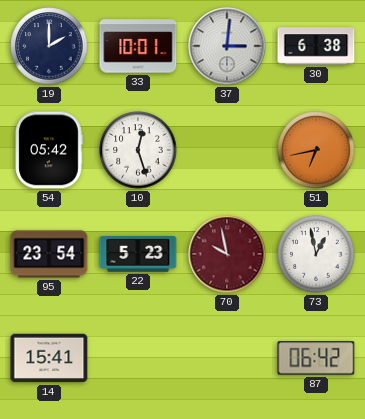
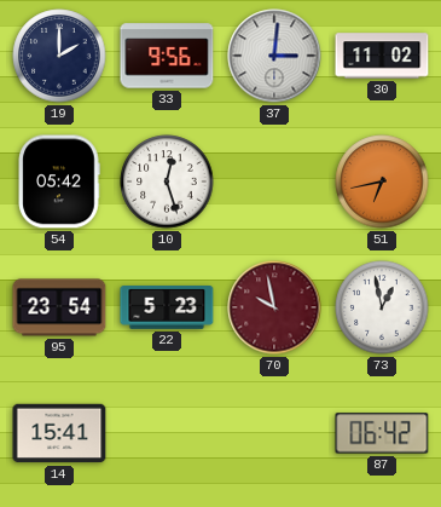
33: 10:01 -> 9:56 (167, 56)
30: 6:38 -> 11:02 (382, 56)
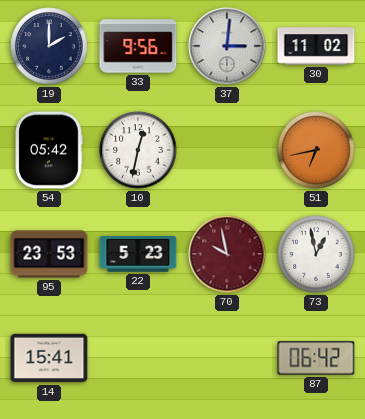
10: 12:27 -> 12:32 (138, 150)
95: 23:54 -> 23:53 (49, 254)
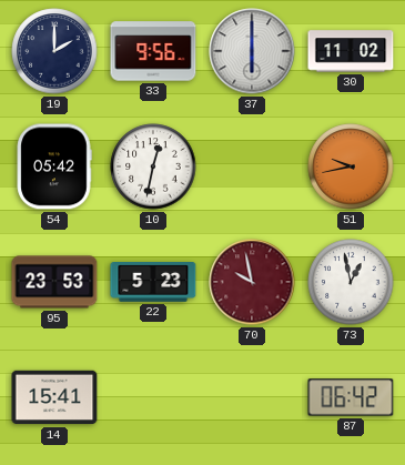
37: 3:01 -> 6:00 (252, 51)
51: 6:43 -> 9:43 (351, 166)
